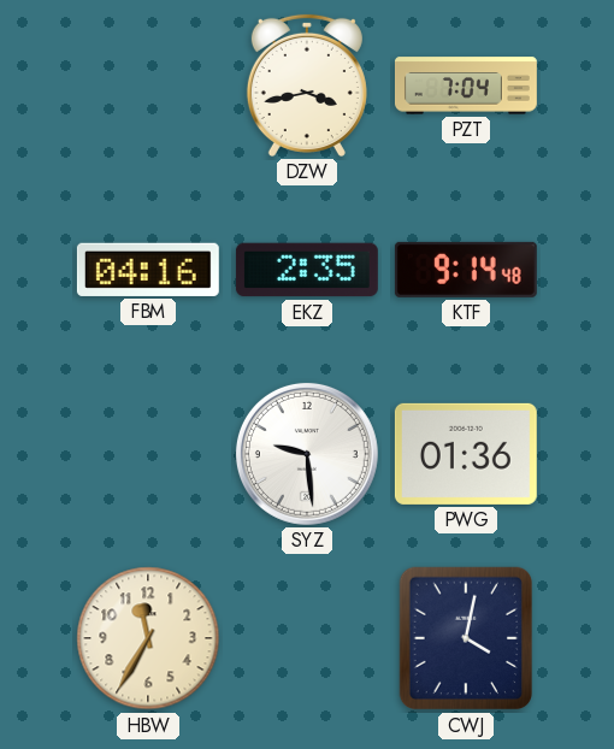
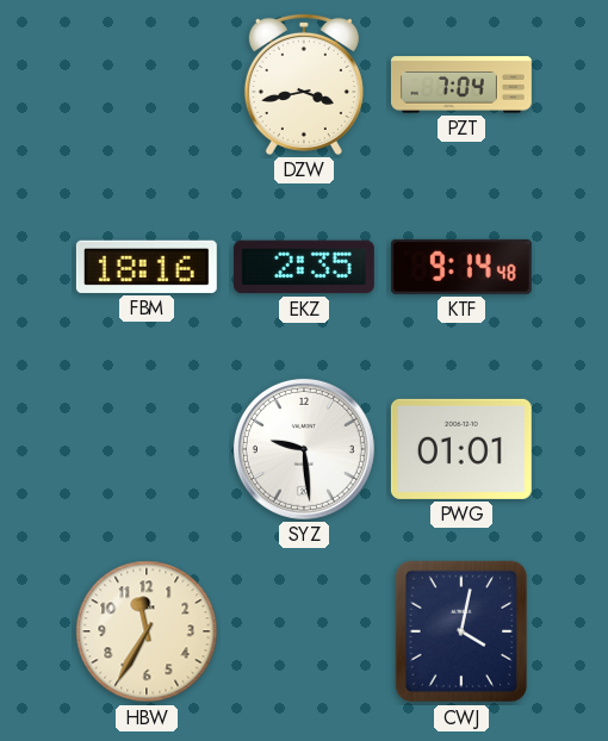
FBM: 04:16 -> 18:16 (147, 267)
PWG: 01:36 -> 01:01 (461, 449)
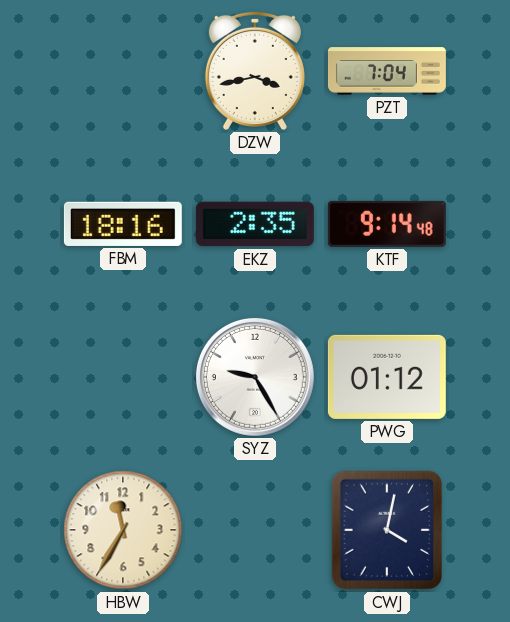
SYZ: 9:29 -> 9:25 (255, 377)
PWG: 01:01 -> 01:12 (387, 377)
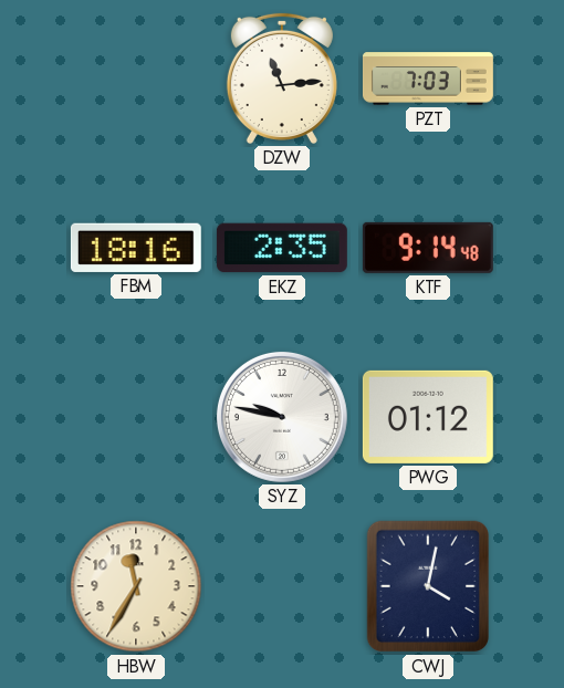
DZW: 3:43 -> 11:14 (282, 79)
PZT: 7:04 -> 7:03 (428, 79)
SYZ: 9:25 -> 9:47 (282, 417)
